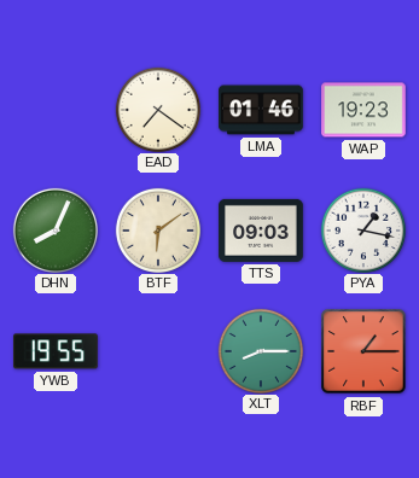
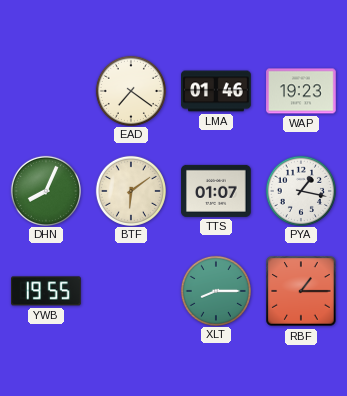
TTS: 09:03 -> 01:07 (216, 191)
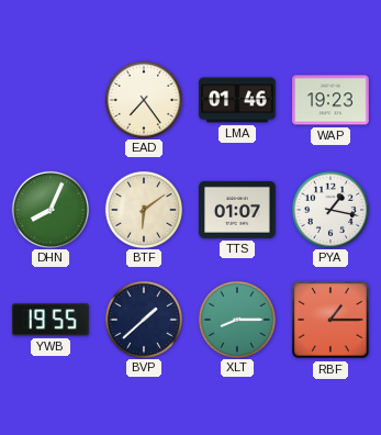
EAD: 7:21 -> 7:24 (144, 99)
BVP: none -> 1:38 (144, 319)
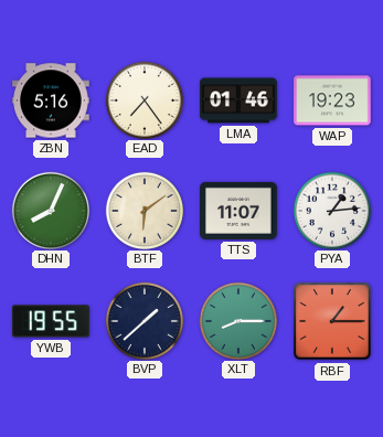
ZBN: none -> 5:16 (51, 100)
TTS: 01:07 -> 11:07 (238, 211)
PYA: 1:17 -> 1:14 (332, 210)
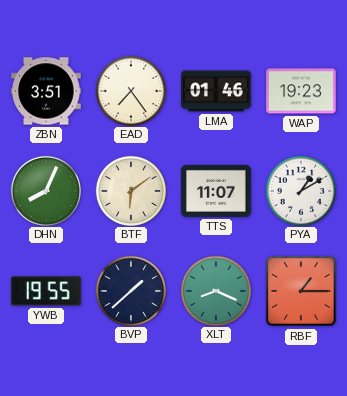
ZBN: 5:16 -> 3:51 (46, 91)
PYA: 1:14 -> 1:10 (301, 190)
XLT: 8:15 -> 8:19 (216, 290)
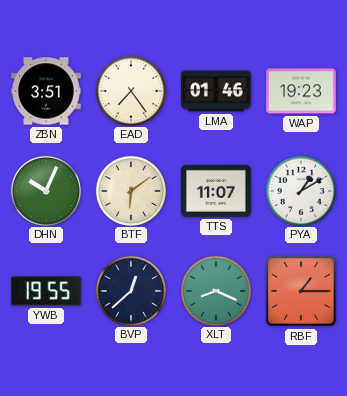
DHN: 8:04 -> 10:04 (46, 190)
BVP: 1:38 -> 12:38 (131, 290)
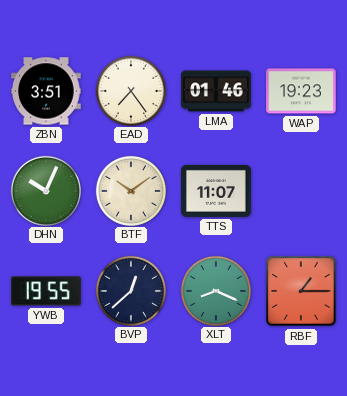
BTF: 6:09 -> 10:09 (131, 190)
PYA: 1:10 -> none (301, 190)
